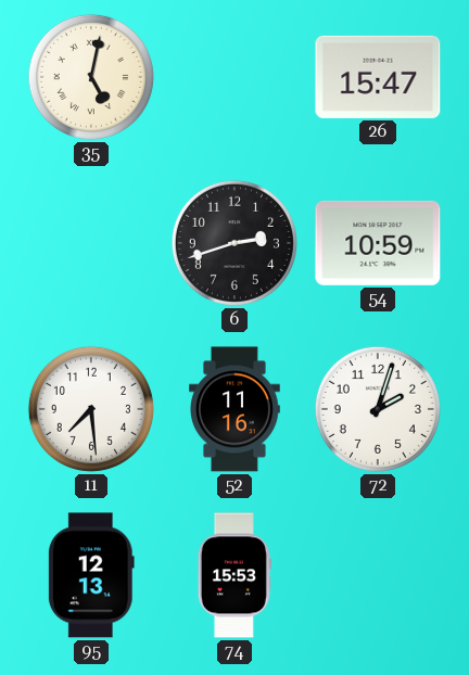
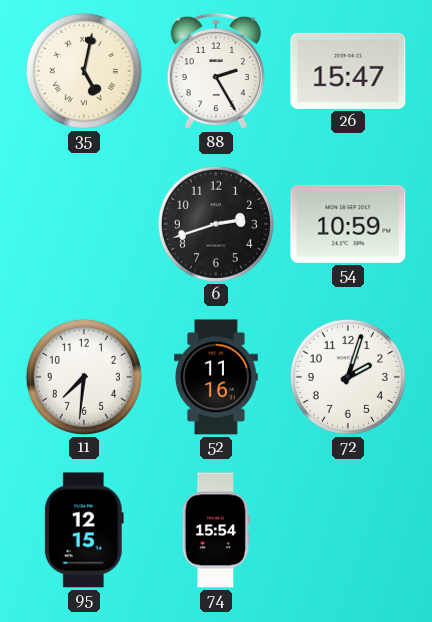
88: none -> 2:25 (216, 71)
11: 7:29 -> 7:31 (84, 377)
95: 12:13 -> 12:15 (84, 530)
74: 15:53 -> 15:54 (216, 530)
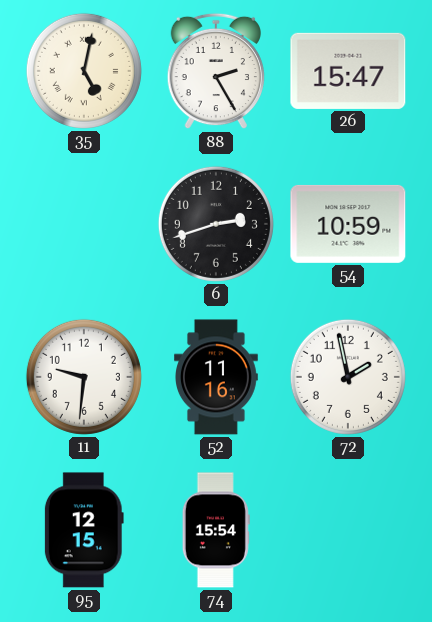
11: 7:31 -> 9:31 (84, 377)
72: 2:03 -> 1:58 (348, 377)
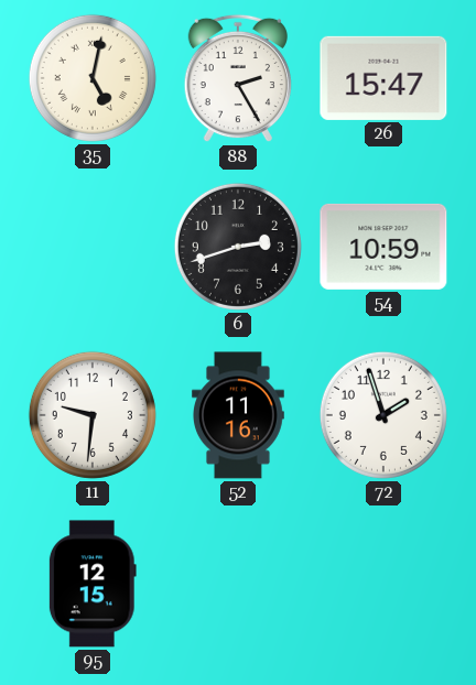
72: 1:58 -> 1:57 (383, 415)
74: 15:54 -> none (216, 530)
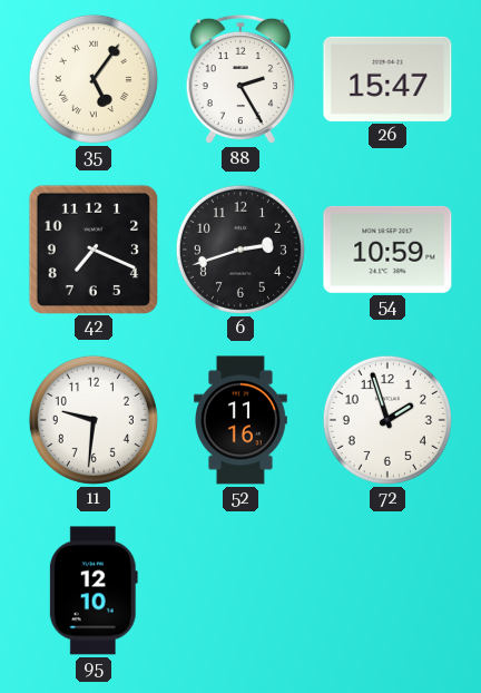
35: 5:02 -> 5:06 (94, 79)
42: none -> 7:19 (92, 248)
95: 12:15 -> 12:10 (94, 590)
